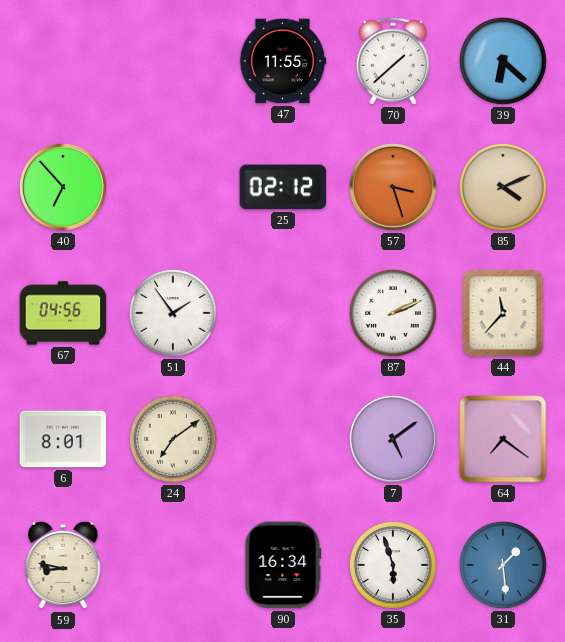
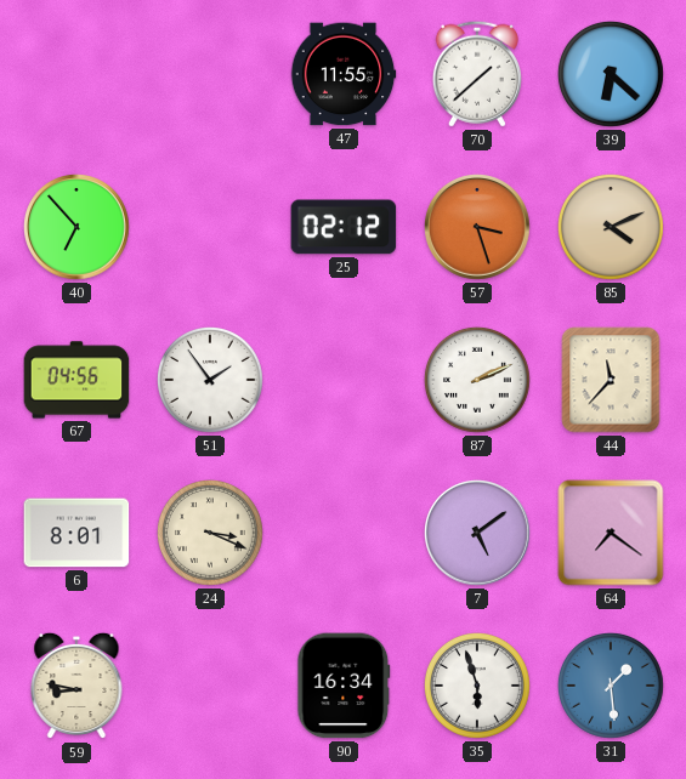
24: 7:09 -> 3:19 (211, 534)
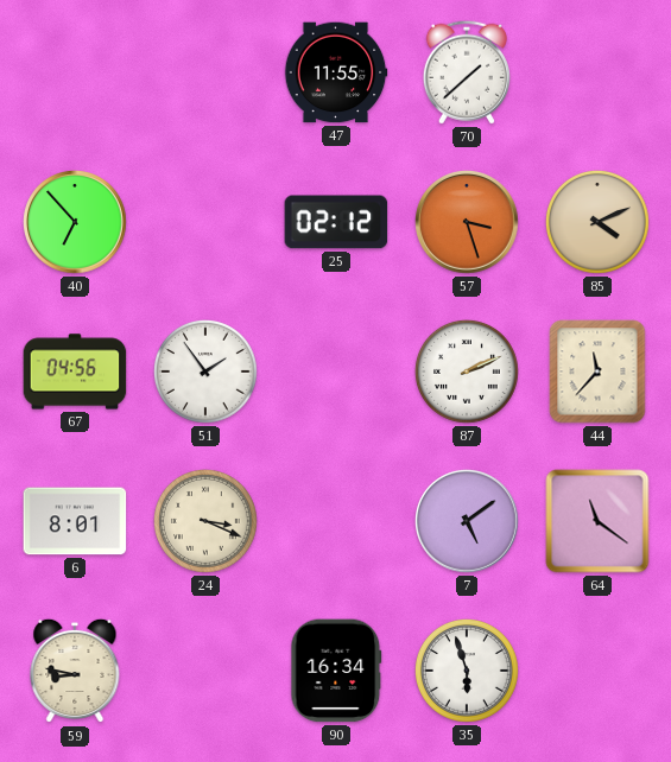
39: 6:22 -> none (612, 75)
64: 7:21 -> 11:21 (597, 521)
31: 1:29 -> none (612, 687)
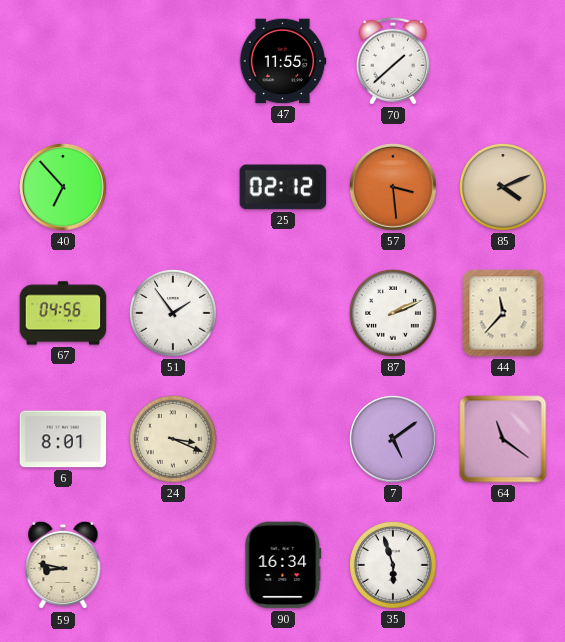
57: 3:27 -> 3:29 (394, 188)
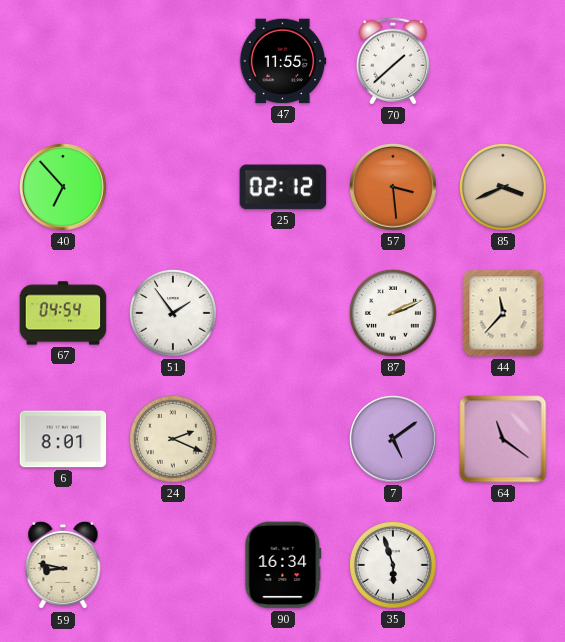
85: 4:11 -> 3:41 (504, 188)
67: 04:56 -> 04:54 (63, 313)
24: 3:19 -> 2:19 (174, 440)
